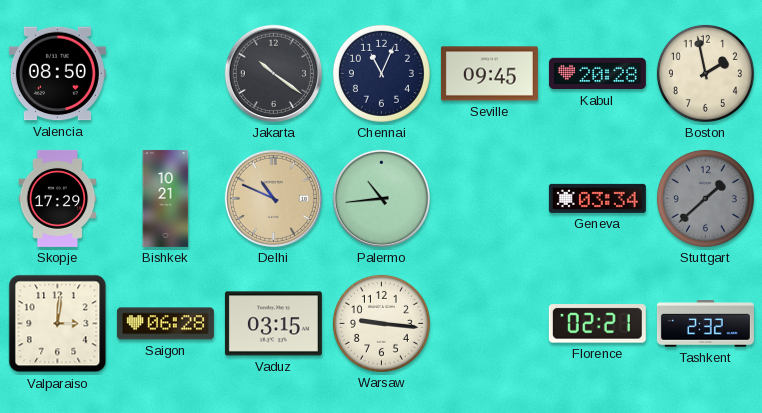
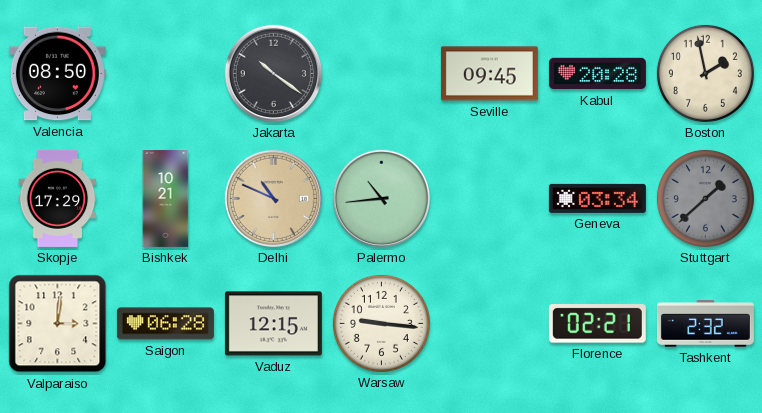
Chennai: 11:04 -> none (381, 73)
Vaduz: 03:15 -> 12:15 (273, 324)
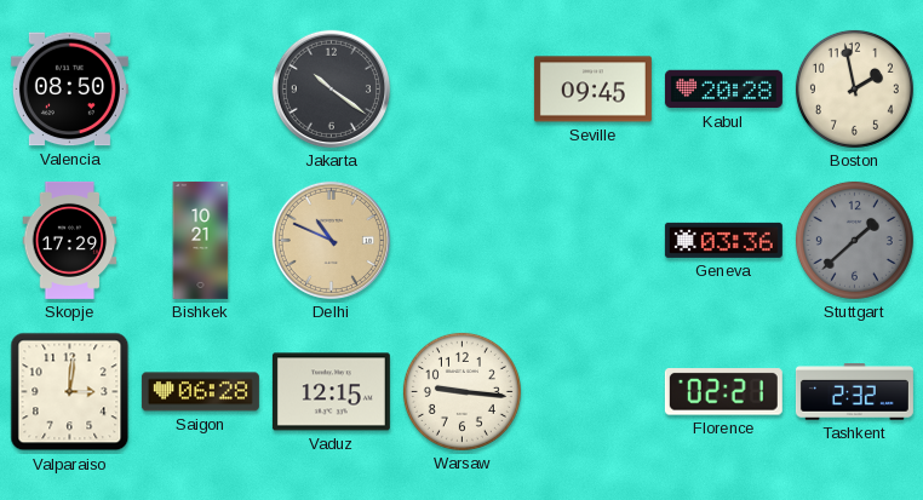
Palermo: 10:44 -> none (381, 198)
Geneva: 03:34 -> 03:36 (723, 240)
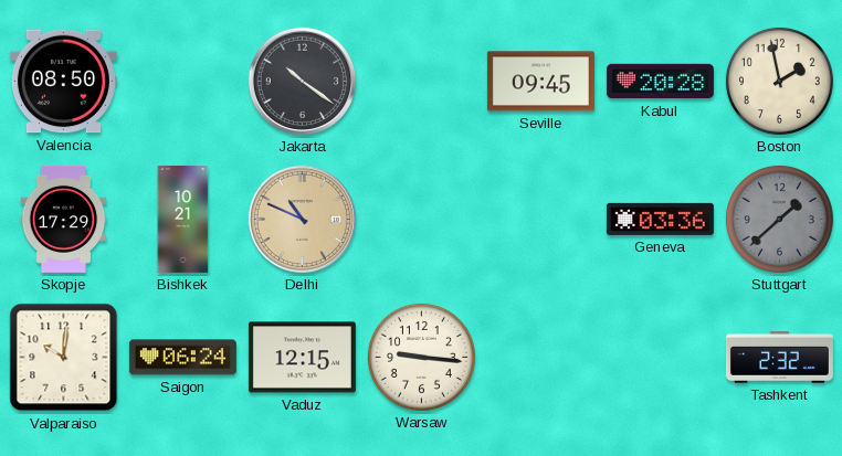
Valparaiso: 3:01 -> 10:01 (64, 358)
Saigon: 06:28 -> 06:24 (182, 358)
Florence: 02:21 -> none (723, 392)
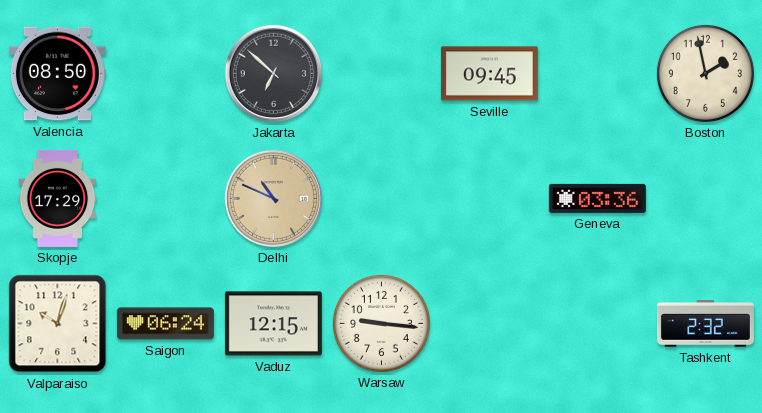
Jakarta: 10:21 -> 6:52 (273, 73)
Kabul: 20:28 -> none (660, 82)
Bishkek: 10:21 -> none (183, 219)
Stuttgart: 1:38 -> none (779, 219)
Valparaiso: 10:01 -> 10:03 (58, 324)
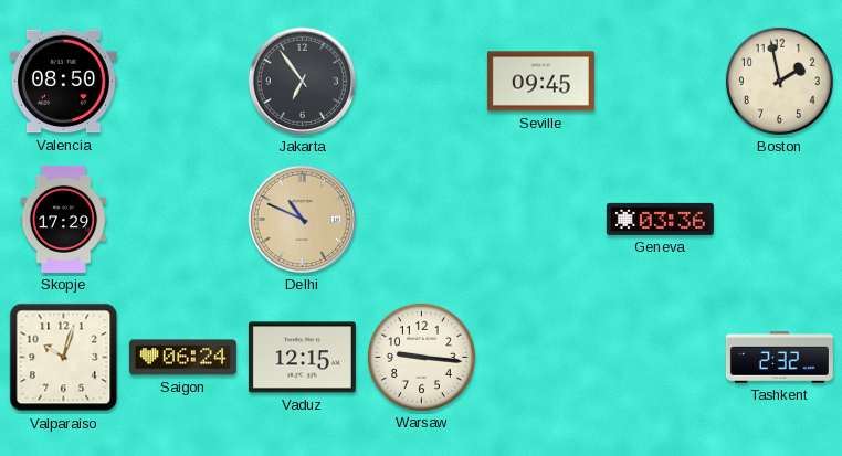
Jakarta: 6:52 -> 6:54 (302, 81)
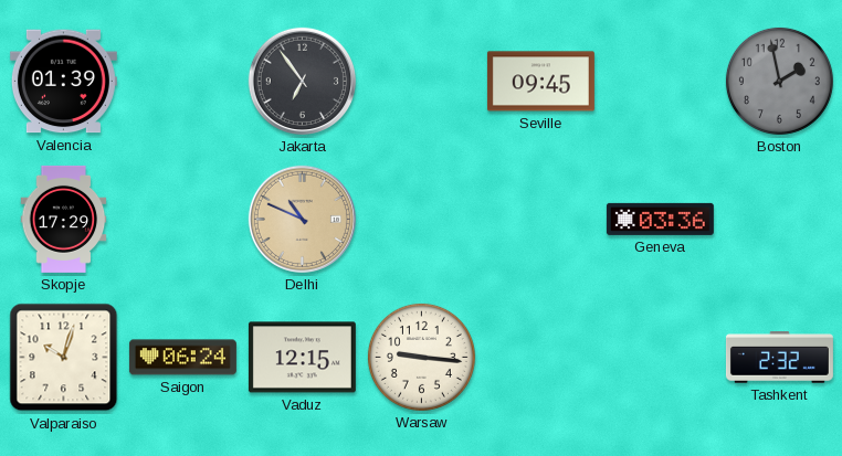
Valencia: 08:50 -> 01:39 (63, 82)
Boston dial: cream -> grey (779, 81)
